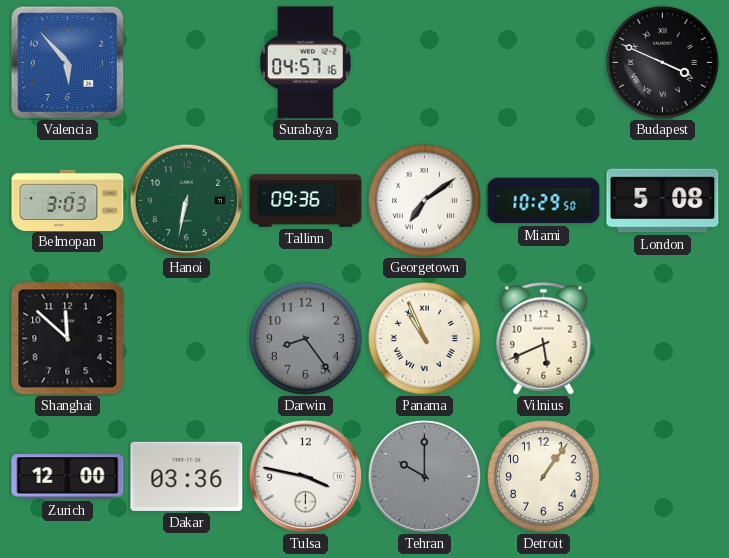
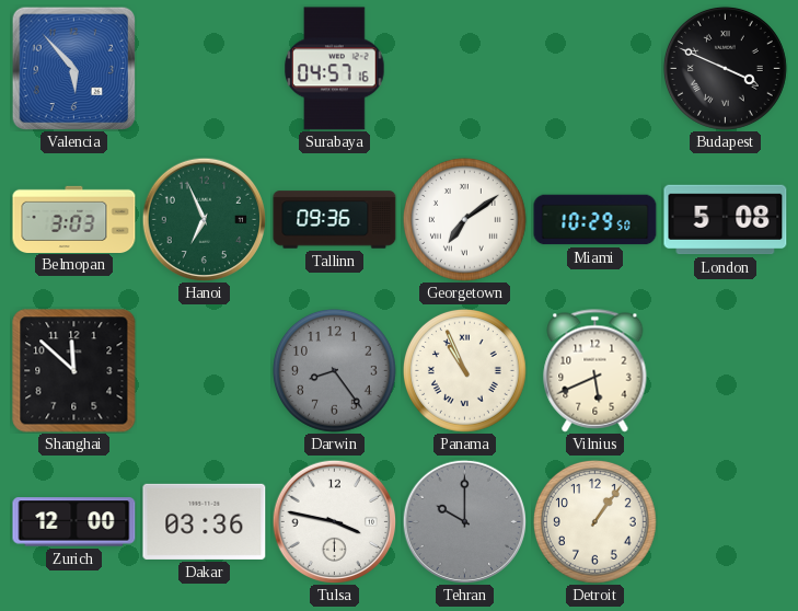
Hanoi: 6:32 -> 6:56 (204, 219)
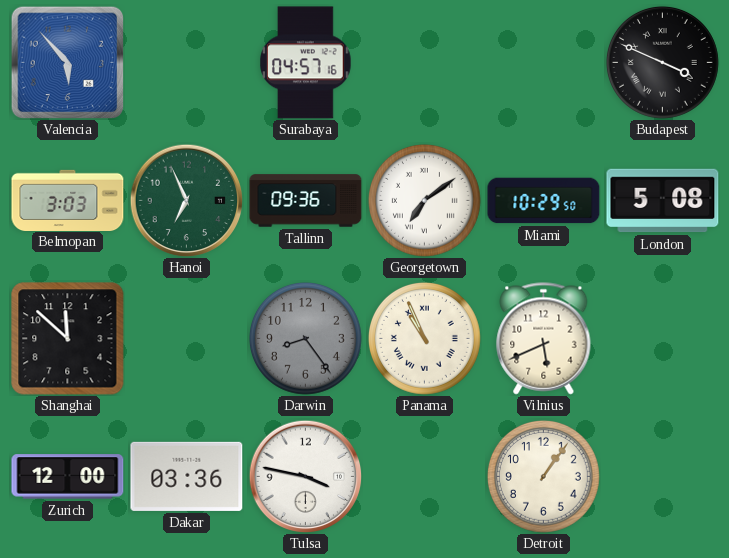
Tehran: 10:00 -> none (464, 521)
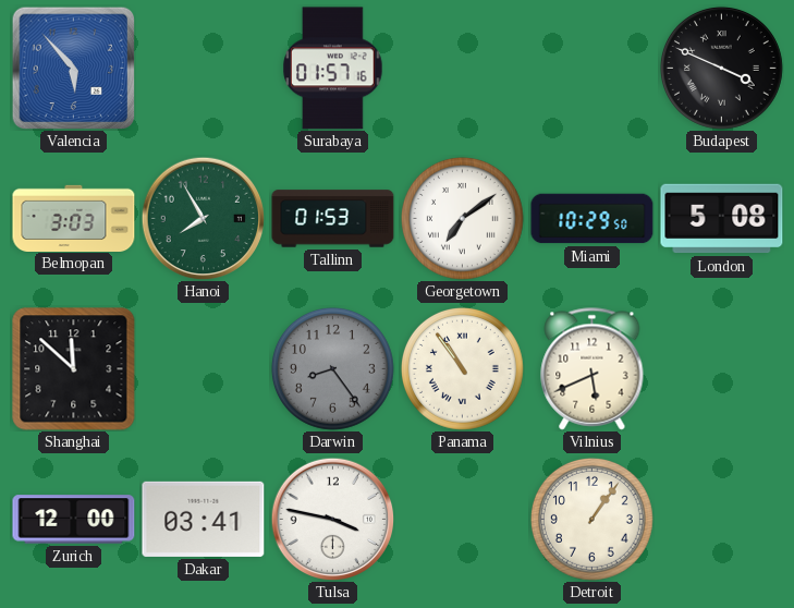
Surabaya: 04:57 -> 01:57 (333, 69)
Hanoi: 6:56 -> 7:55 (203, 218)
Tallinn: 09:36 -> 01:53 (333, 219)
Panama: 10:56 -> 10:54 (462, 368)
Dakar: 03:36 -> 03:41 (204, 519)
